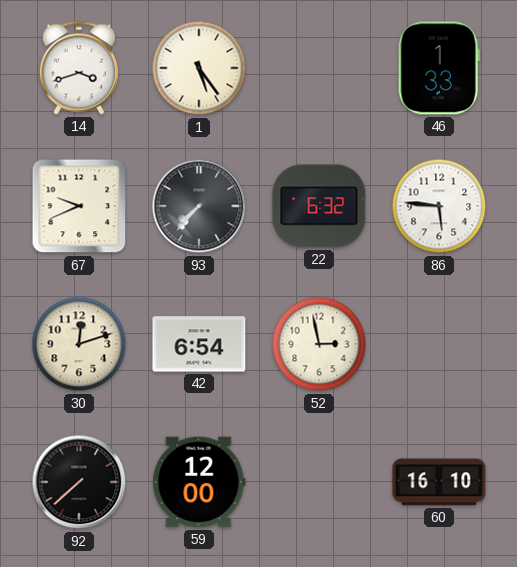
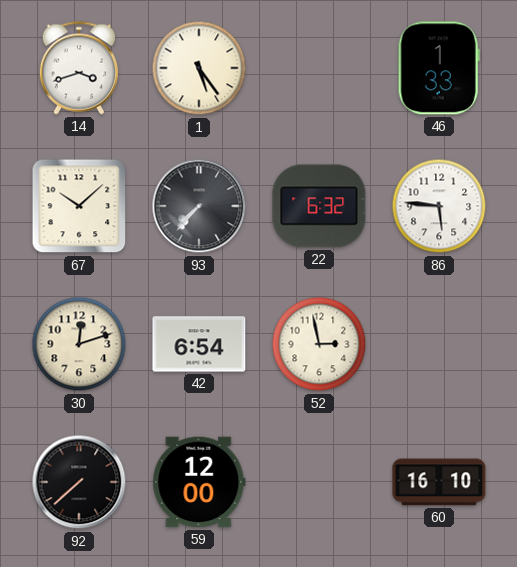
67: 9:41 -> 10:08 (79, 206)
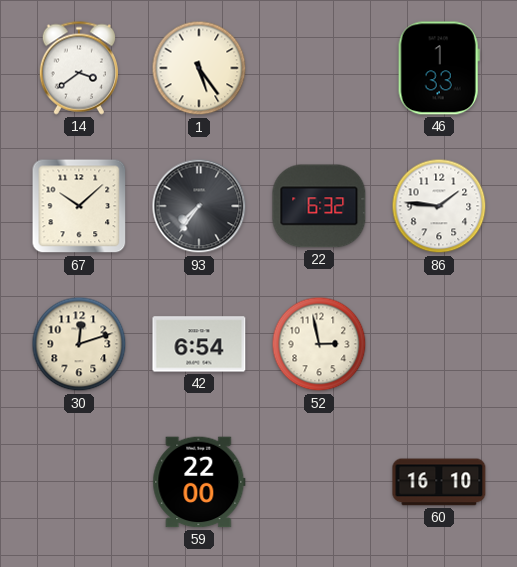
14: 3:42 -> 3:39 (78, 68)
93: 7:37 -> 7:36 (199, 206)
86: 5:46 -> 1:46 (439, 206)
92: 7:38 -> none (79, 482)
59: 12:00 -> 22:00 (199, 482)
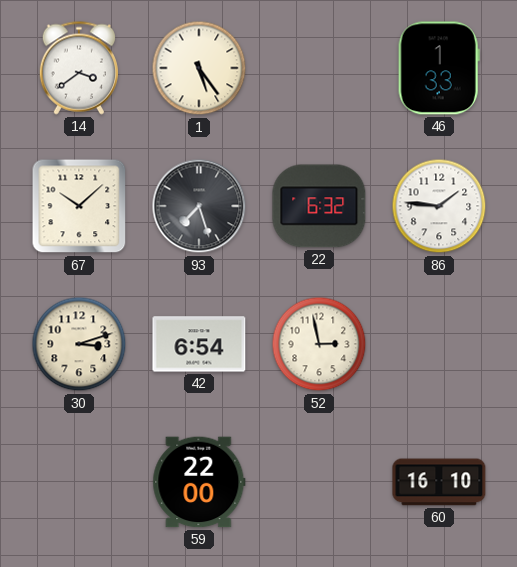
93: 7:36 -> 7:27 (199, 206)
30: 12:12 -> 3:12 (79, 344)
